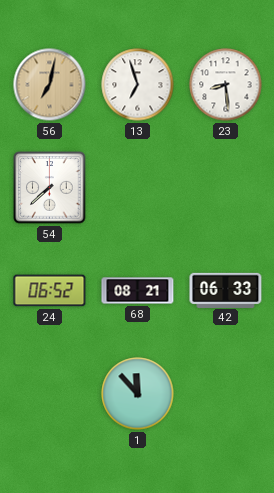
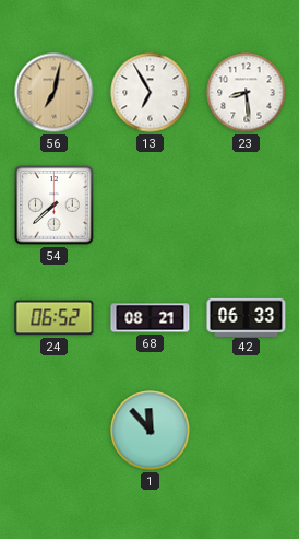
13: 6:57 -> 6:55 (151, 93)
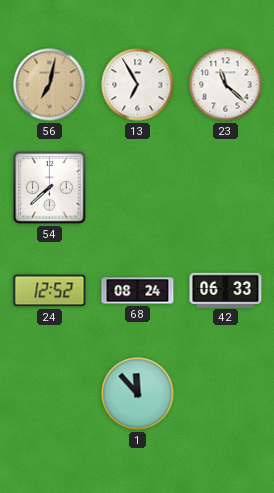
23: 8:29 -> 11:22 (226, 85)
24: 06:52 -> 12:52 (50, 291)
68: 08:21 -> 08:24 (138, 291)
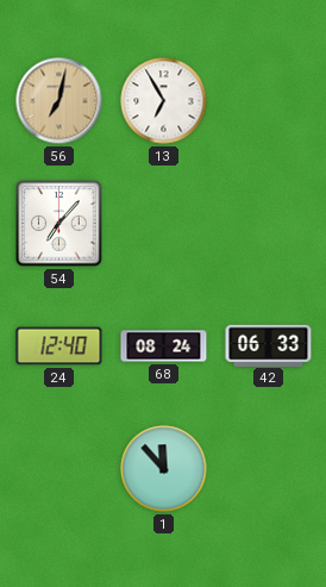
23: 11:22 -> none (226, 85)
54: 7:38 -> 7:07 (59, 224)
24: 12:52 -> 12:40 (59, 346)
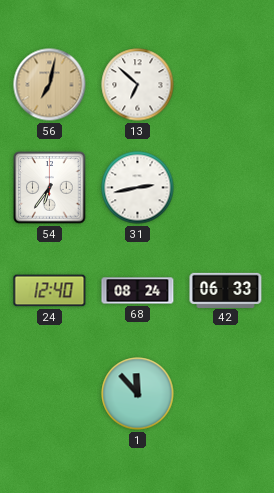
13: 6:55 -> 6:52 (138, 85)
54: 7:07 -> 6:36 (50, 188)
31: none -> 2:43 (138, 188)
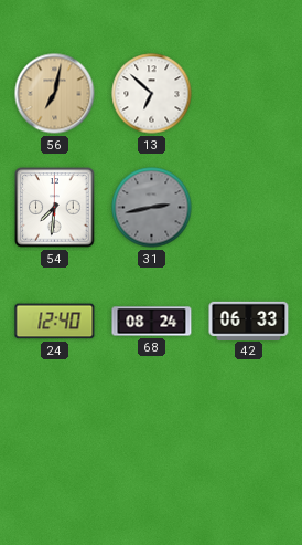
54: 6:36 -> 7:31 (55, 208)
31 dial: white -> grey (152, 208)
1: 11:53 -> none (138, 394)
